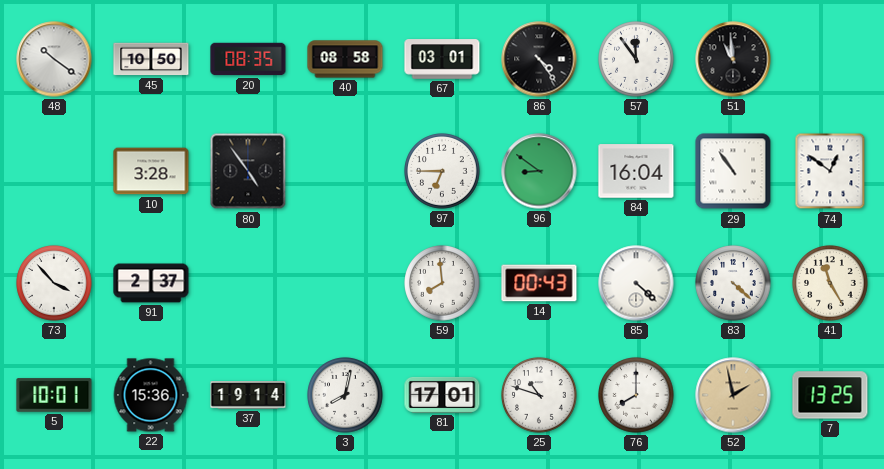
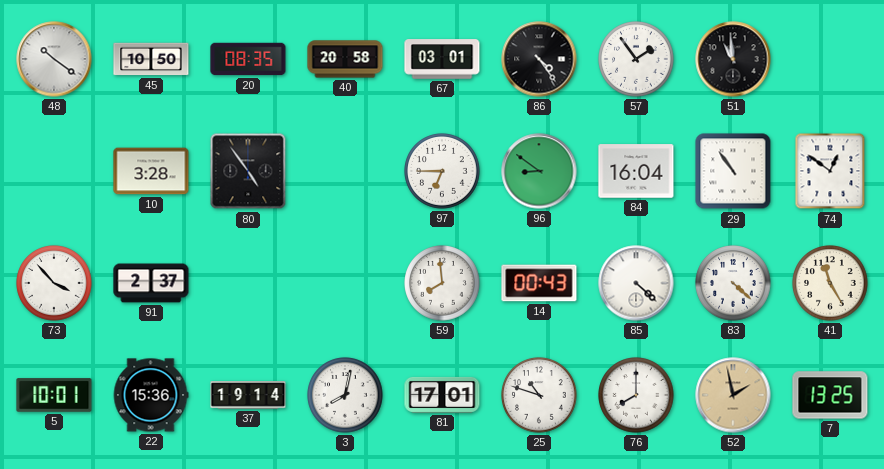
40: 08:58 -> 20:58 (345, 59)
57: 11:54 -> 1:54 (636, 59)
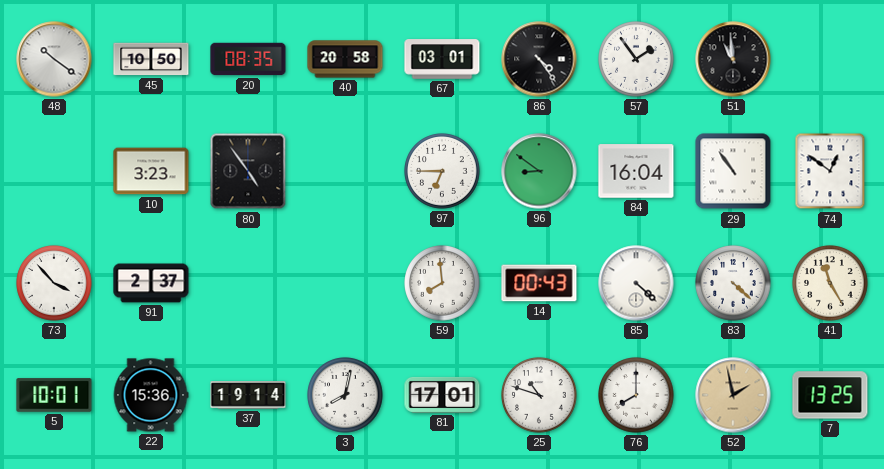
10: 3:28 -> 3:23 (151, 171)
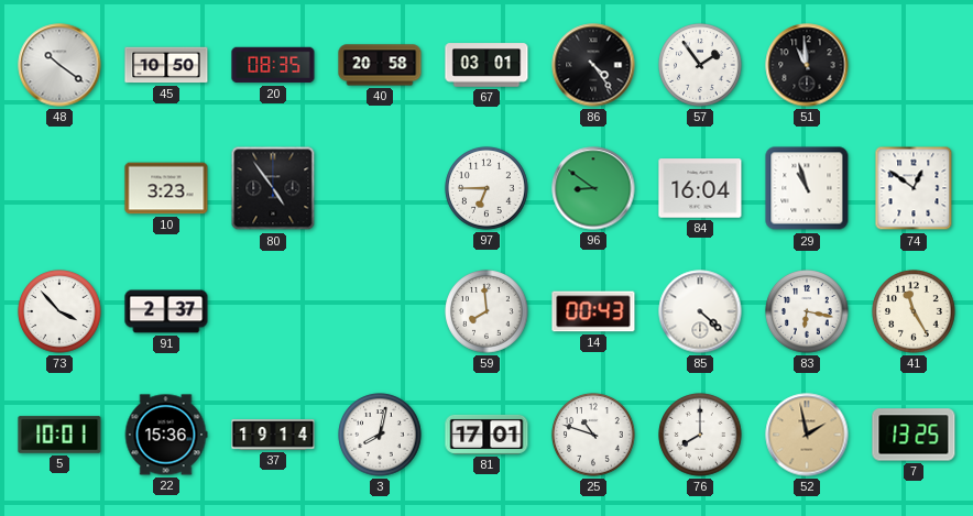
29: 10:54 -> 10:57 (807, 188)
83: 4:22 -> 6:17 (807, 311)
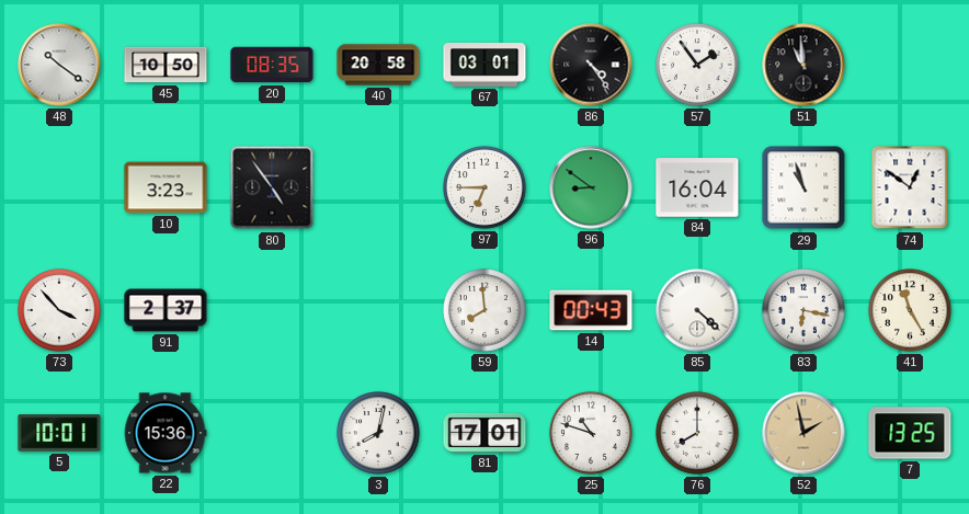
37: 19:14 -> none (273, 435)
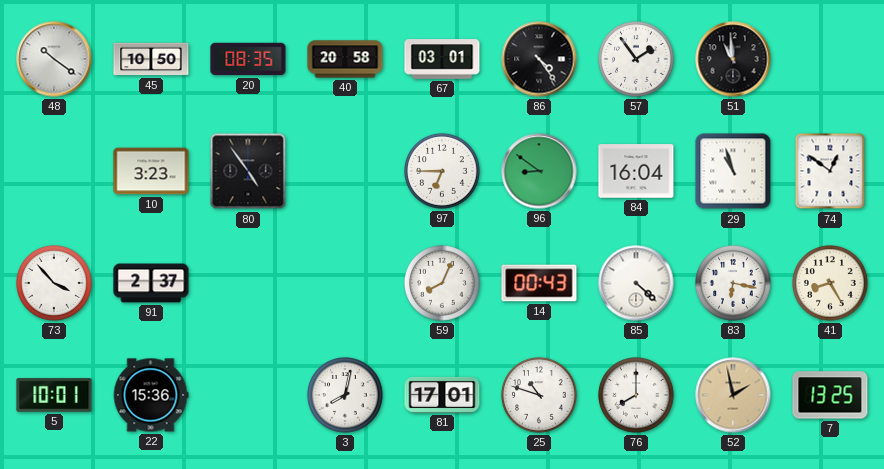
59: 7:59 -> 8:04 (442, 283)
41: 11:25 -> 8:25 (830, 283)
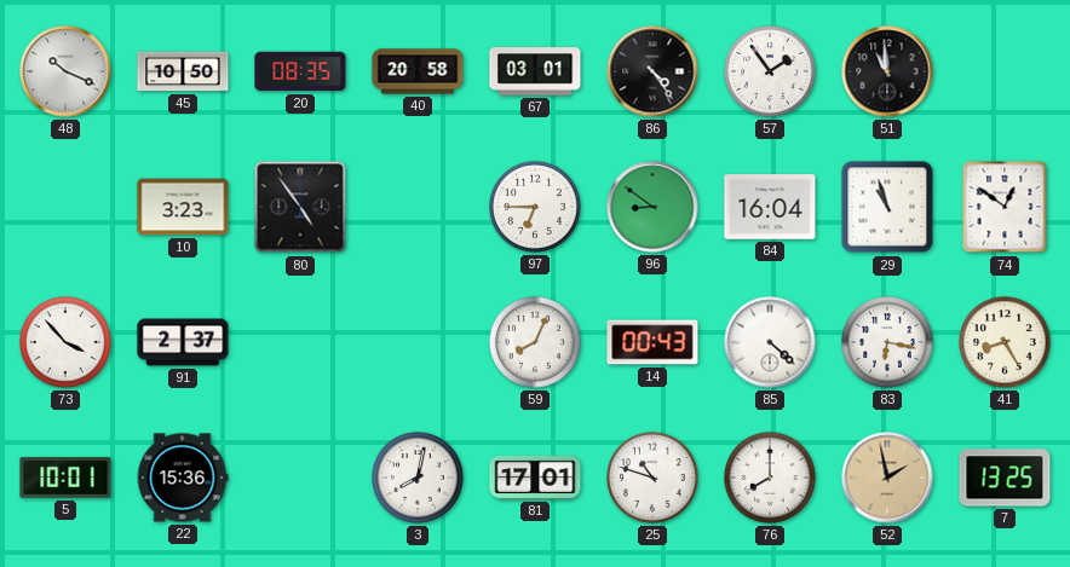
48: 10:21 -> 10:19 (65, 71)
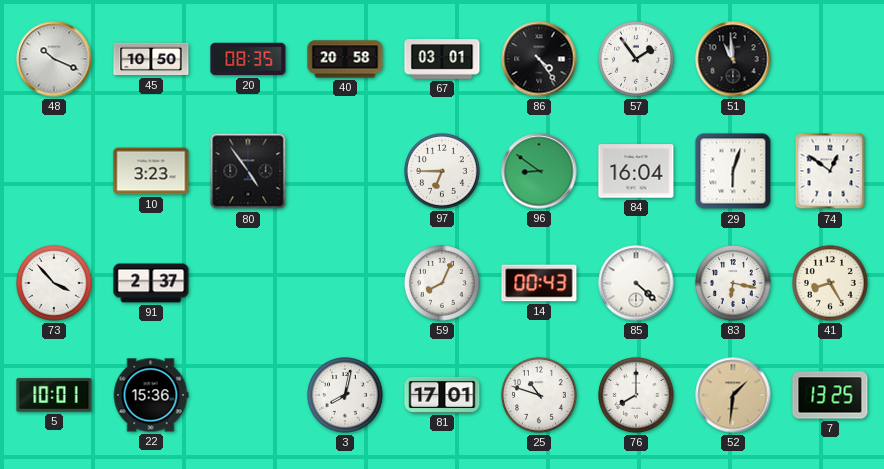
29: 10:57 -> 6:03 (733, 171)
52: 1:58 -> 1:31 (733, 395)
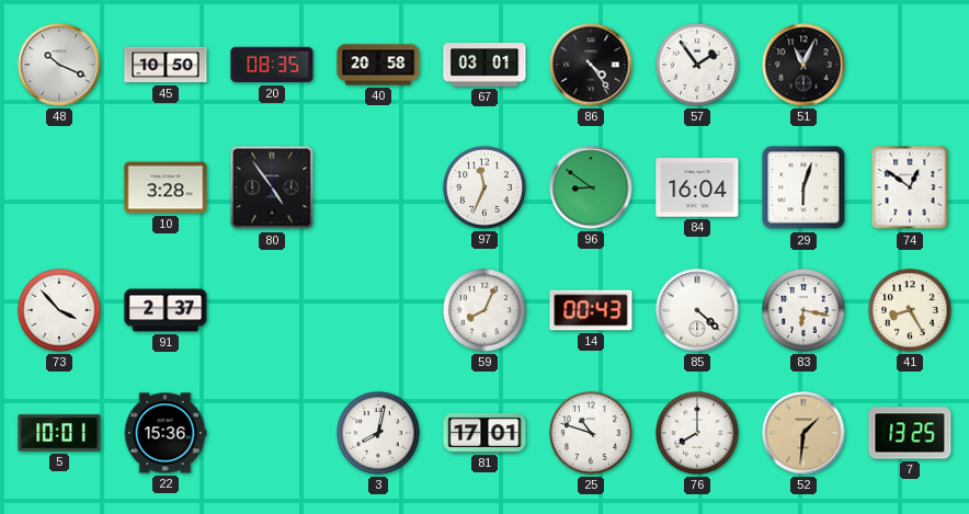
51: 10:59 -> 11:04 (803, 65)
10: 3:23 -> 3:28 (166, 187)
97: 6:45 -> 11:34 (485, 187)
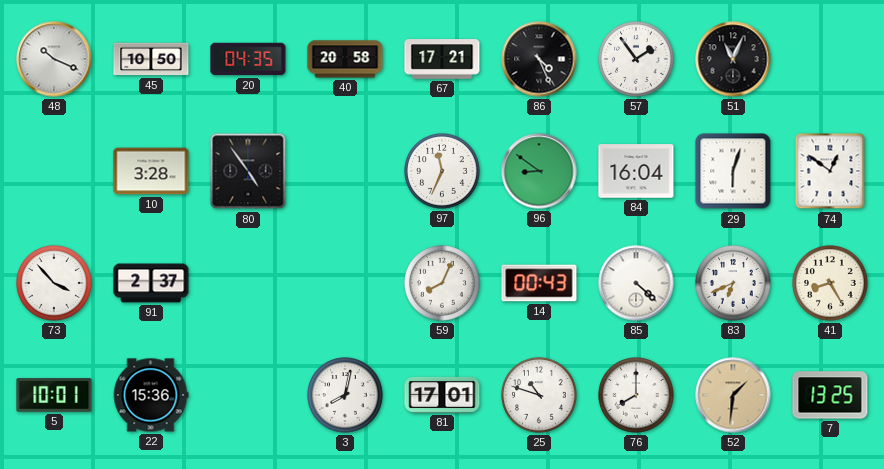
20: 08:35 -> 04:35 (248, 59)
67: 03:01 -> 17:21 (442, 59)
86: 4:24 -> 4:26 (539, 59)
83: 6:17 -> 6:41 (733, 283)
